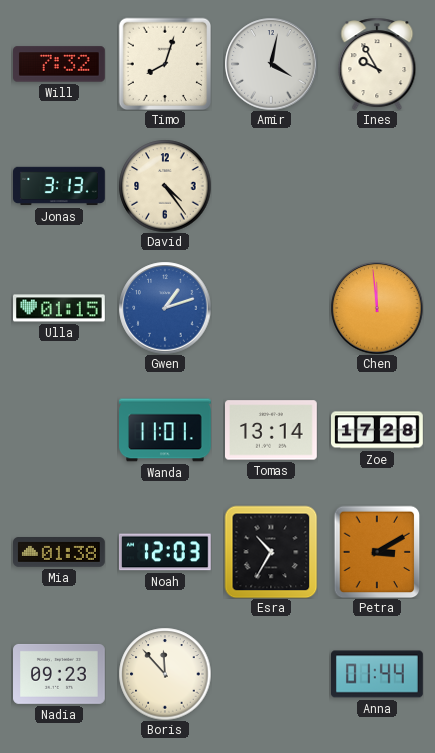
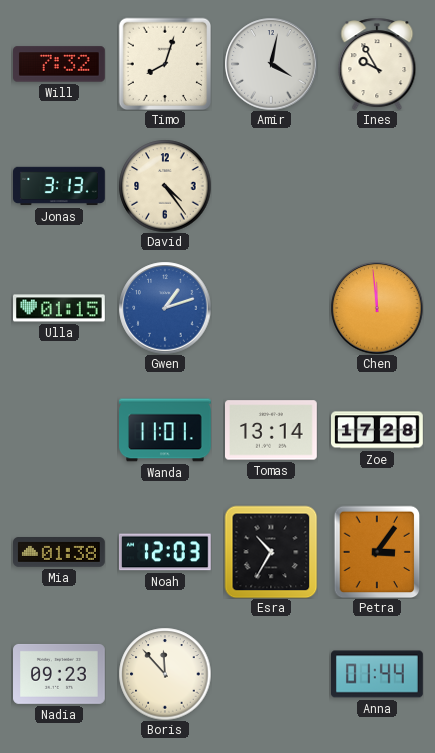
Petra: 3:10 -> 3:06 (377, 552)
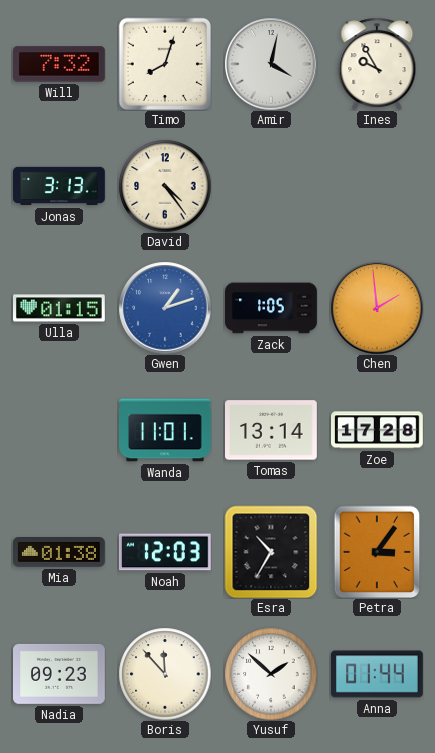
Zack: none -> 1:05 (271, 308)
Chen: 11:59 -> 1:59 (377, 308)
Yusuf: none -> 1:52 (271, 674)
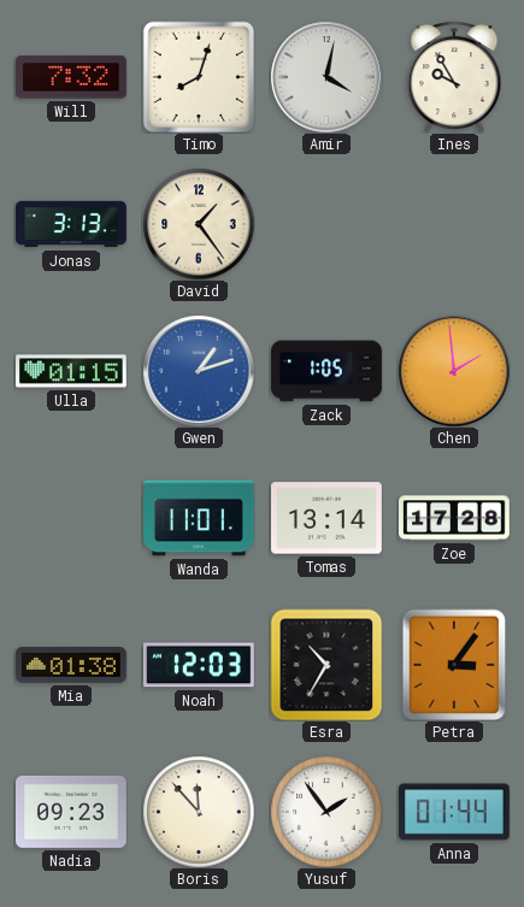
David: 4:24 -> 1:24 (199, 224)
Yusuf: 1:52 -> 1:54 (326, 812)
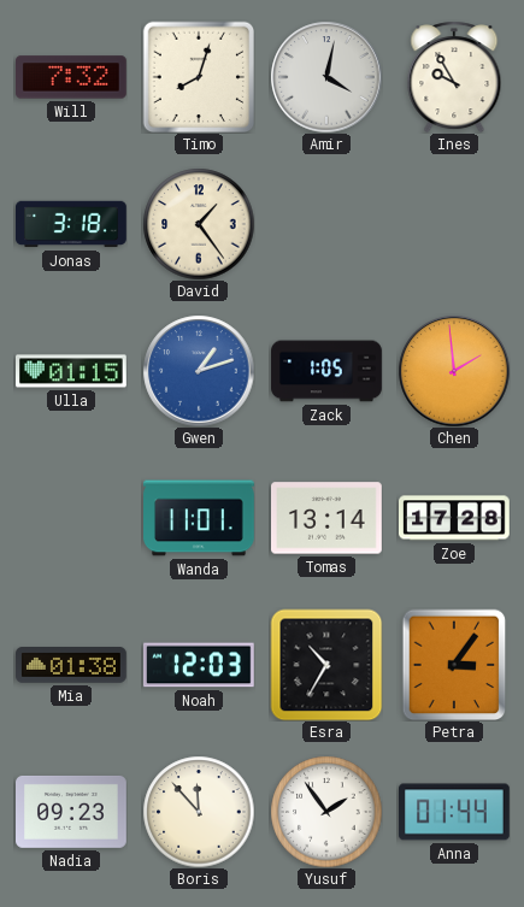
Jonas: 3:13 -> 3:18 (71, 224)
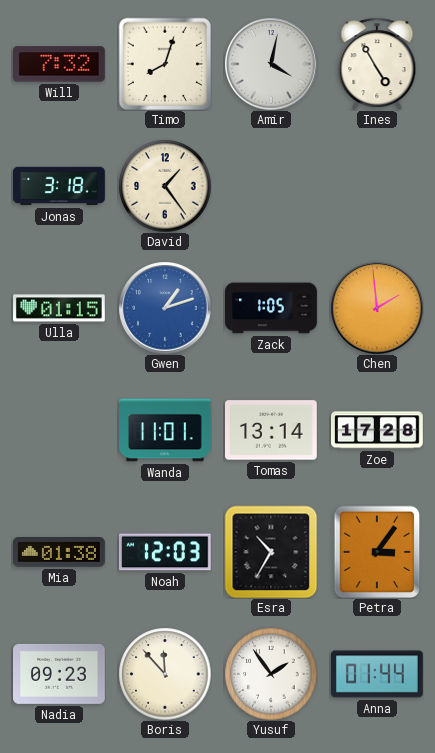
Ines: 9:55 -> 4:55 (377, 64)
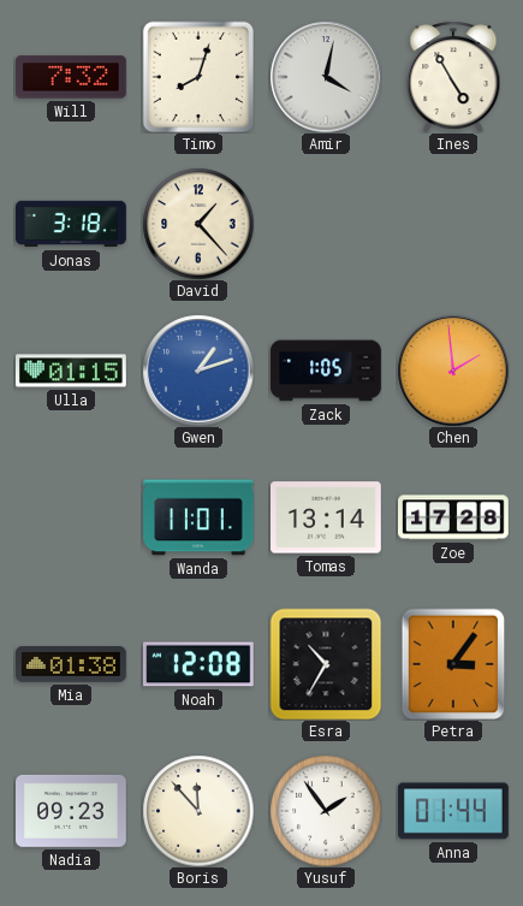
David: 1:24 -> 1:23 (198, 224)
Noah: 12:03 -> 12:08 (198, 664)
